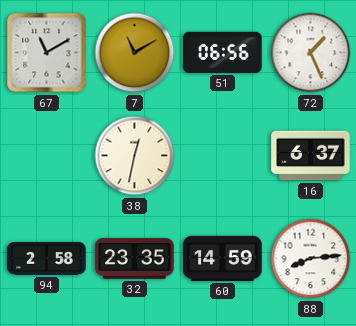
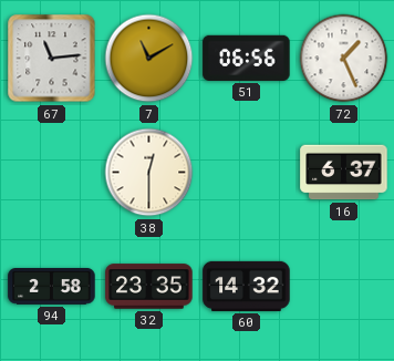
67: 11:10 -> 11:14 (52, 59)
38: 12:32 -> 12:30 (149, 173)
60: 14:59 -> 14:32 (247, 286)
88: 8:14 -> none (311, 259)
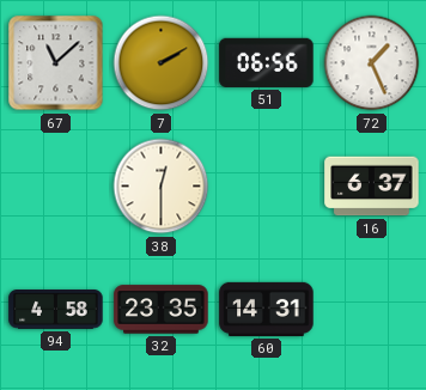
67: 11:14 -> 11:08 (56, 63)
7: 11:10 -> 2:10 (162, 63)
94: 2:58 -> 4:58 (56, 310)
60: 14:32 -> 14:31 (267, 309)
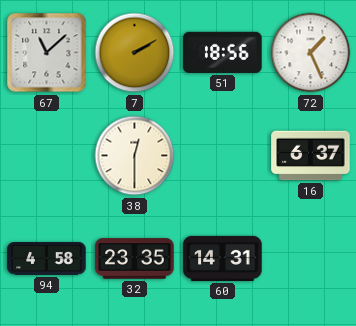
51: 06:56 -> 18:56 (223, 52)
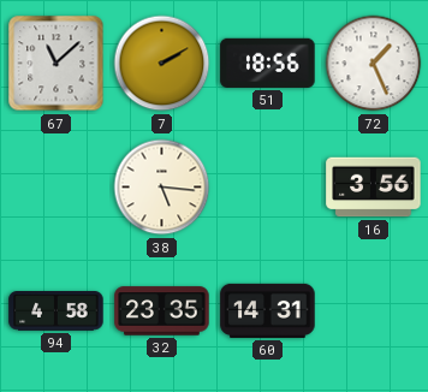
38: 12:30 -> 5:16 (162, 188)
16: 6:37 -> 3:56 (374, 188)
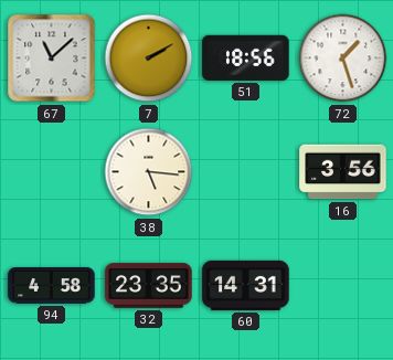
72: 1:26 -> 1:27 (343, 59)
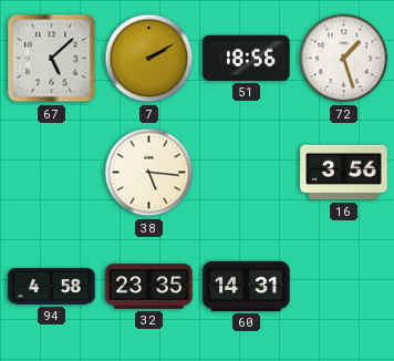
67: 11:08 -> 5:08 (52, 59)
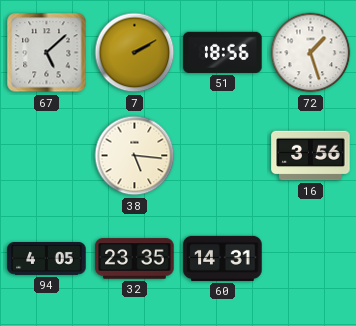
94: 4:58 -> 4:05 (47, 259)
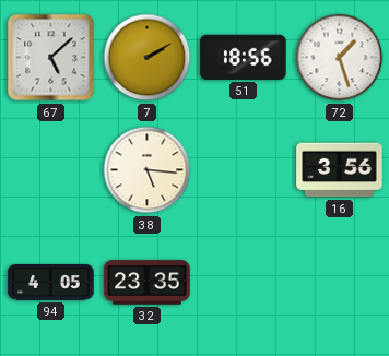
60: 14:31 -> none (223, 258)
